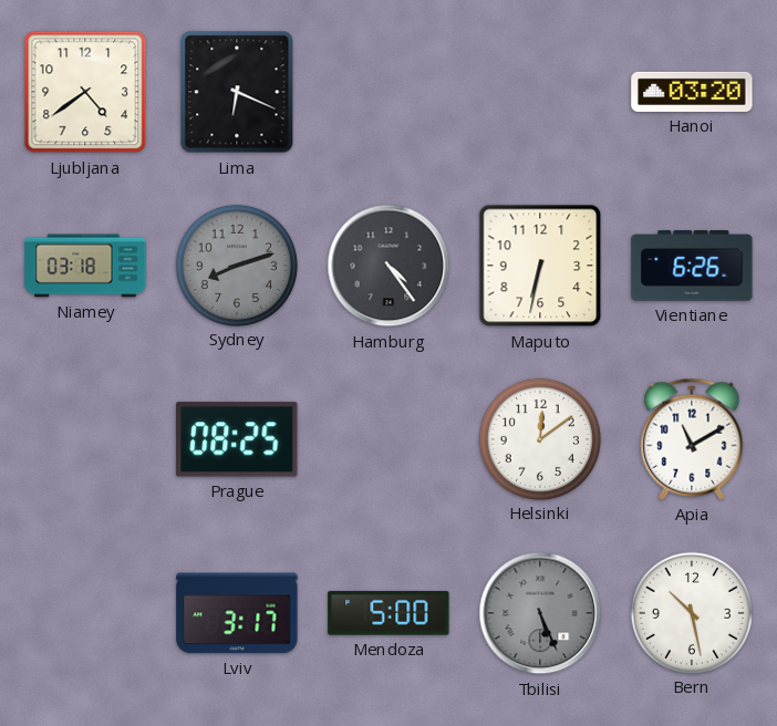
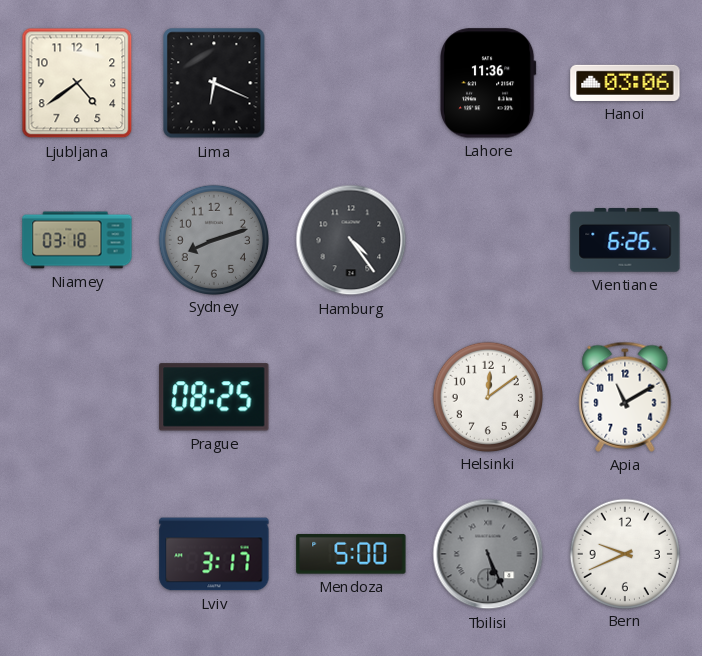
Lahore: none -> 11:36 (489, 83)
Hanoi: 03:20 -> 03:06 (625, 83)
Maputo: 6:32 -> none (540, 266)
Bern: 10:28 -> 9:41 (624, 553)
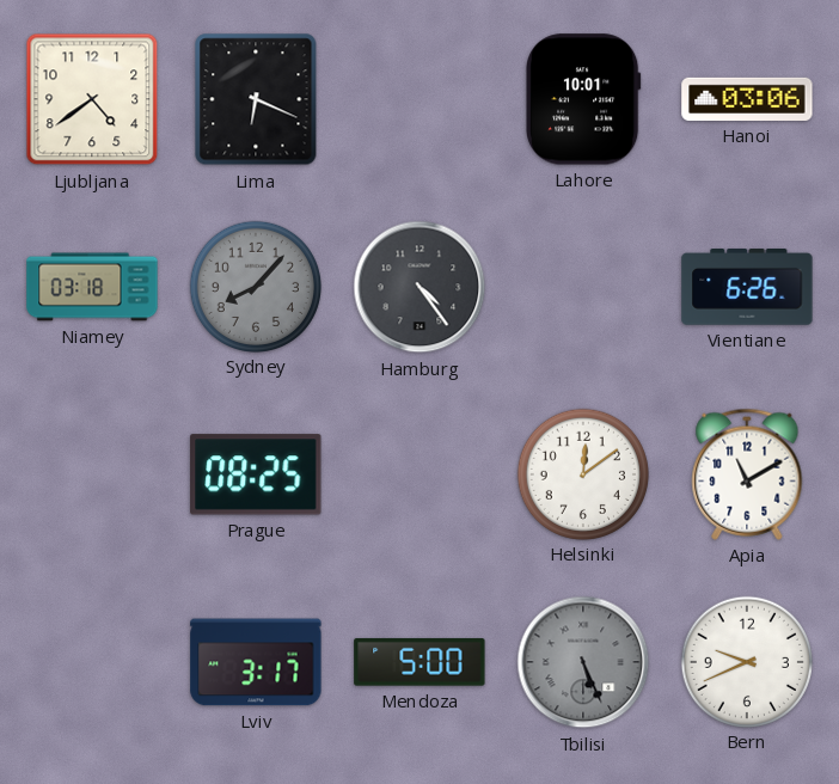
Lahore: 11:36 -> 10:01 (584, 99)
Sydney: 8:12 -> 8:07 (255, 286)
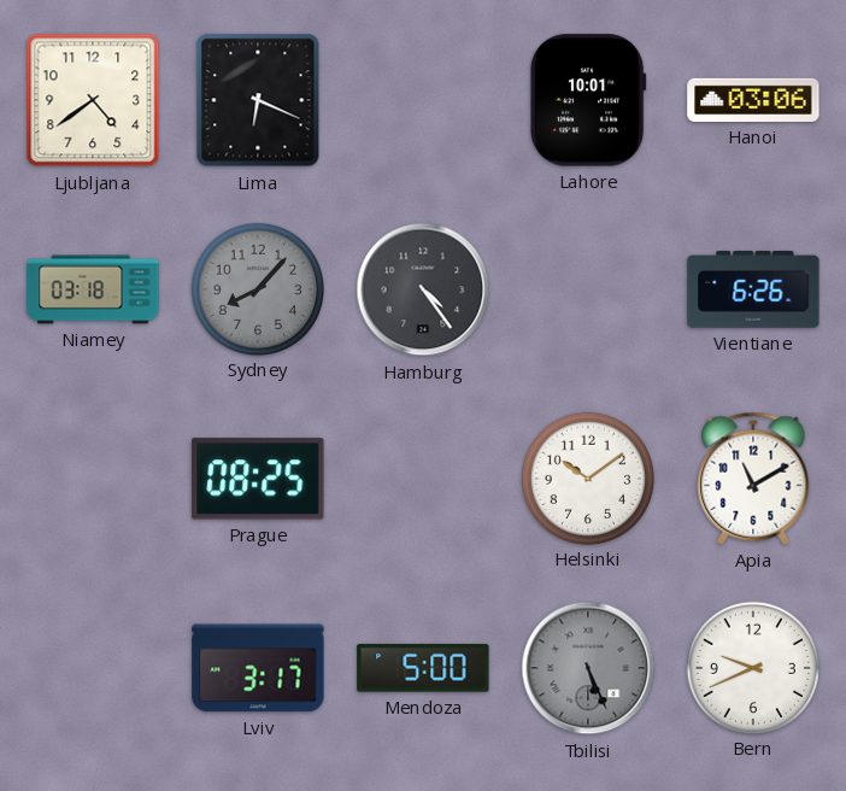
Helsinki: 12:09 -> 10:09 (587, 477)
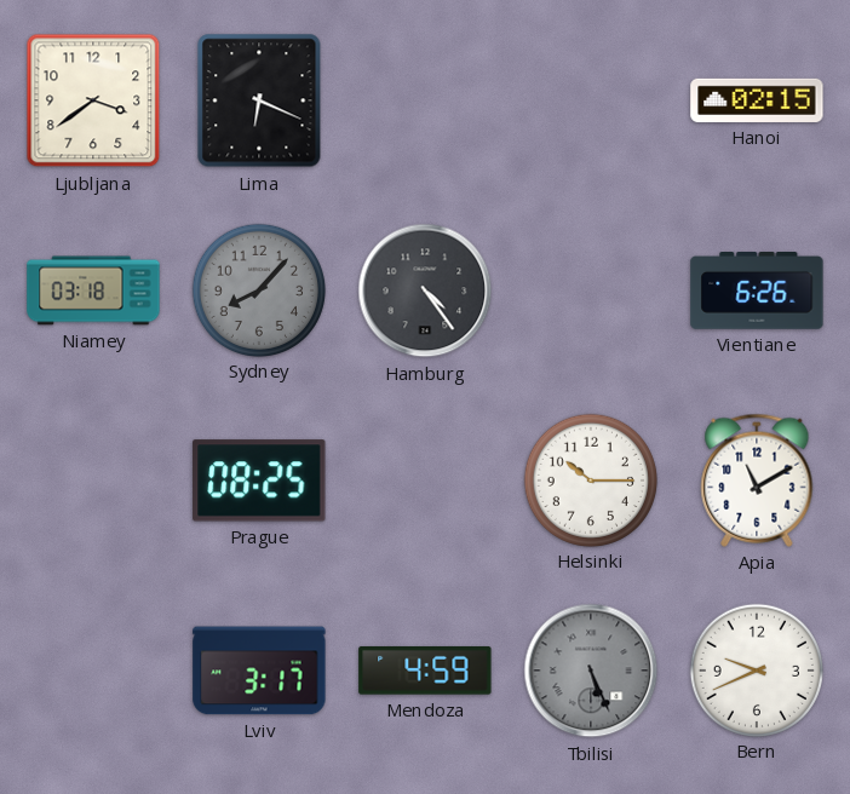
Ljubljana: 4:39 -> 3:39 (93, 100)
Lahore: 10:01 -> none (589, 100)
Hanoi: 03:06 -> 02:15 (757, 100)
Helsinki: 10:09 -> 10:15 (590, 479)
Mendoza: 5:00 -> 4:59 (425, 671)
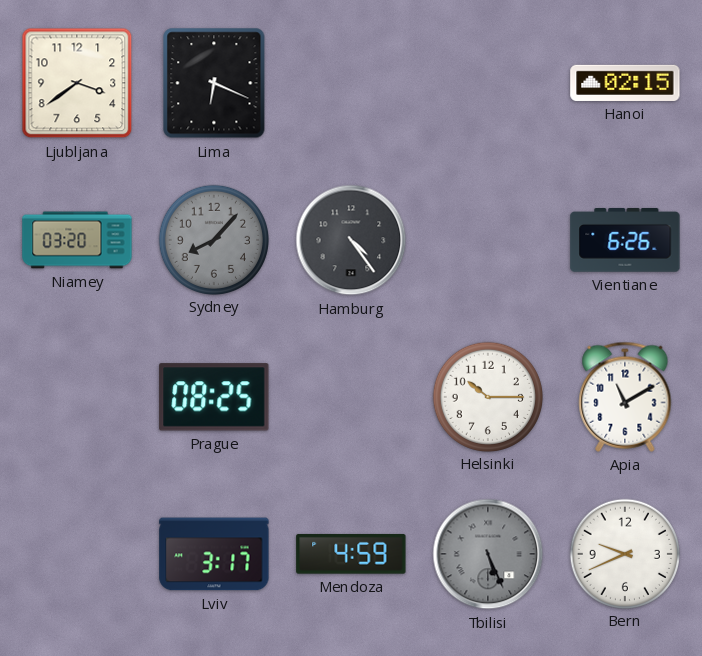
Niamey: 03:18 -> 03:20 (77, 240)
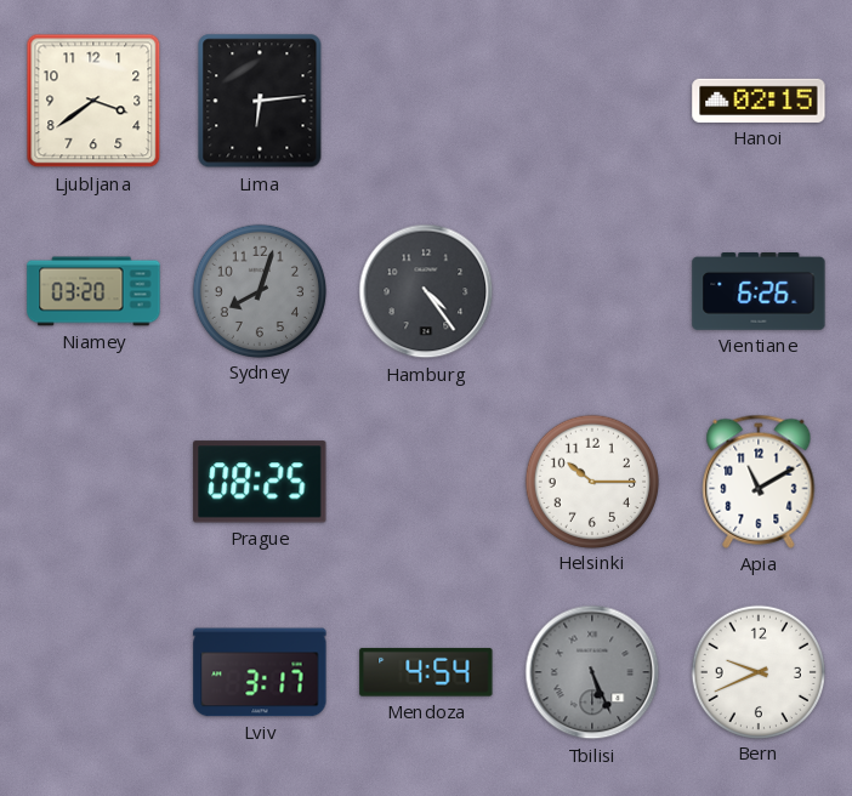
Lima: 6:19 -> 6:14 (260, 101)
Sydney: 8:07 -> 8:03 (259, 290)
Mendoza: 4:59 -> 4:54 (426, 672)
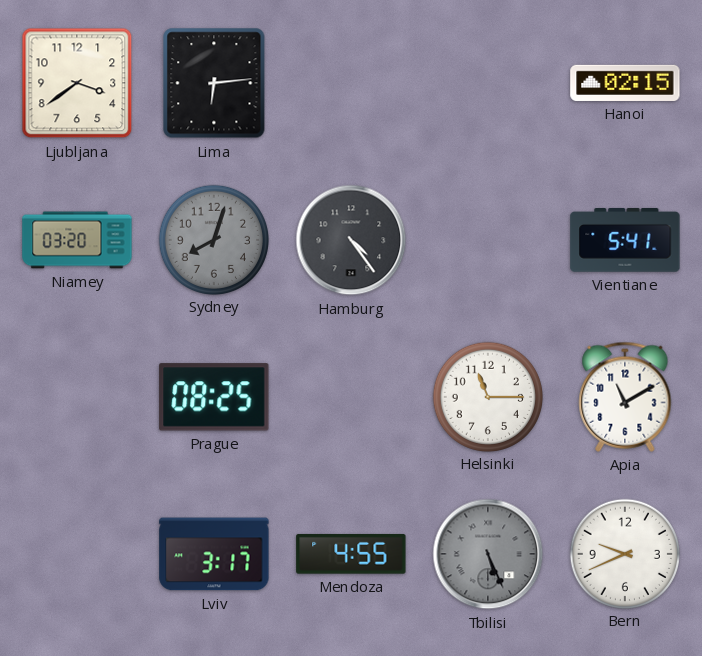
Vientiane: 6:26 -> 5:41 (625, 241)
Helsinki: 10:15 -> 11:15 (487, 396)
Mendoza: 4:54 -> 4:55 (351, 554)
